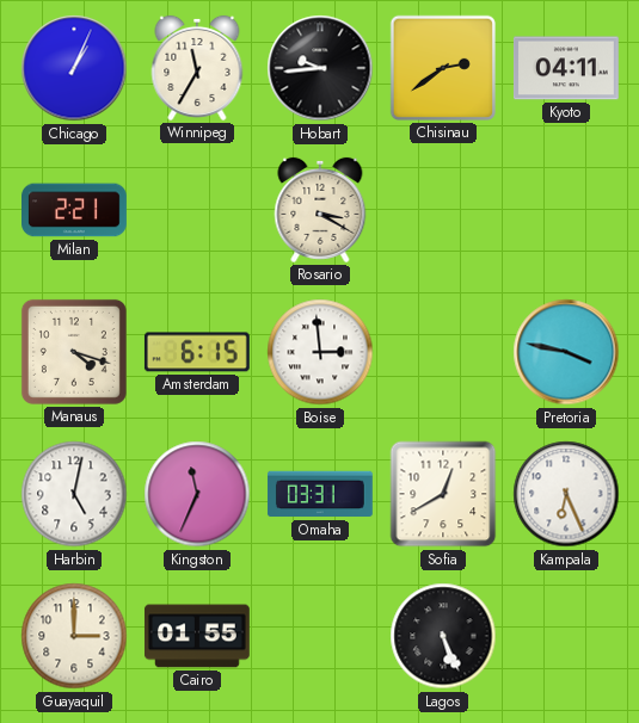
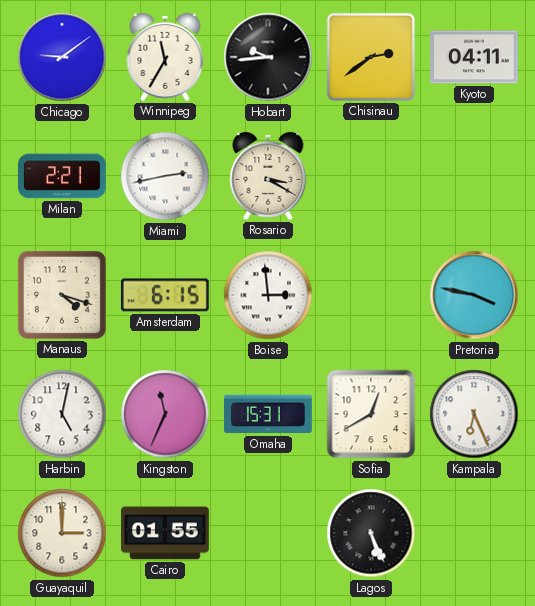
Chicago: 1:04 -> 9:09 (62, 57)
Miami: none -> 2:43 (165, 176)
Omaha: 03:31 -> 15:31 (268, 414)
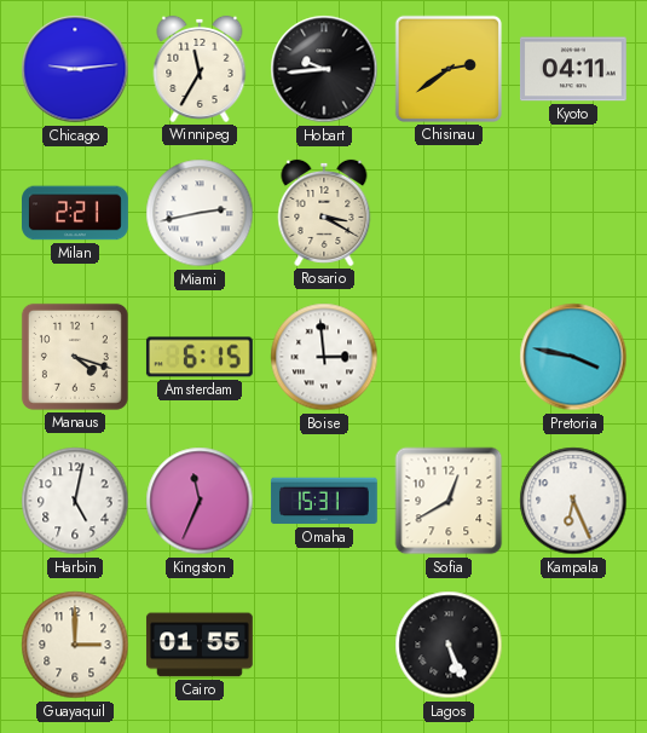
Chicago: 9:09 -> 9:14 (75, 69)
